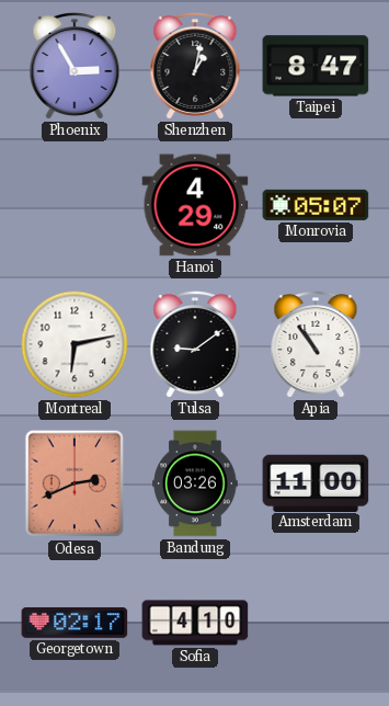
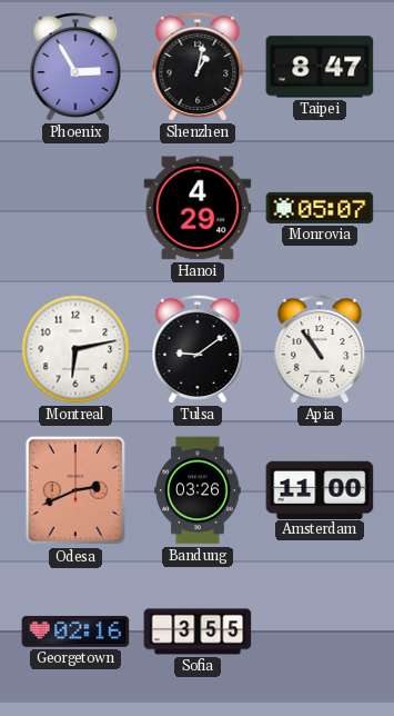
Georgetown: 02:17 -> 02:16 (75, 632)
Sofia: 4:10 -> 3:55 (198, 632)
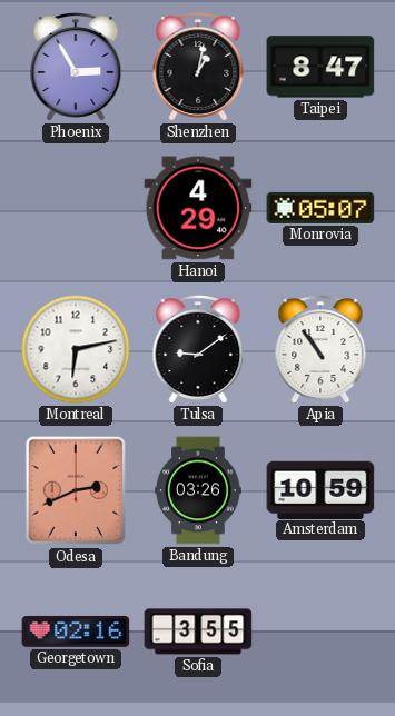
Amsterdam: 11:00 -> 10:59 (320, 489)
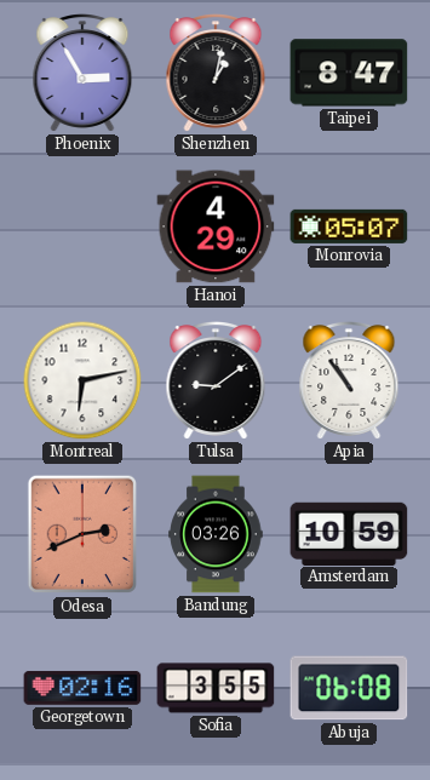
Abuja: none -> 06:08 (349, 688)
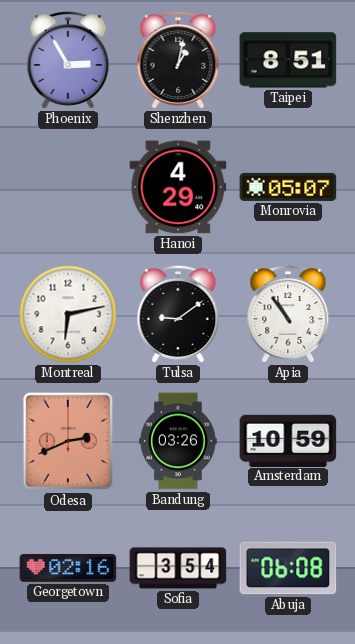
Taipei: 8:47 -> 8:51 (288, 60)
Sofia: 3:55 -> 3:54 (178, 568)
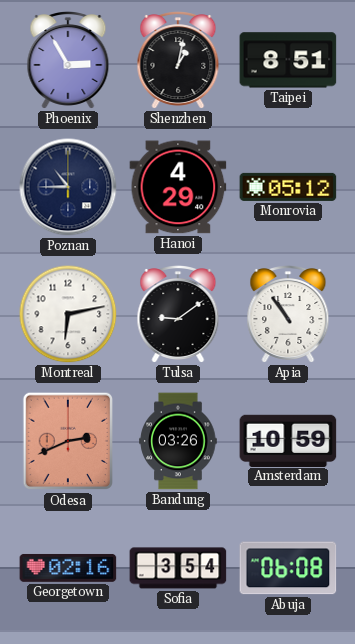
Poznan: none -> 10:45 (68, 187)
Monrovia: 05:07 -> 05:12 (288, 187)
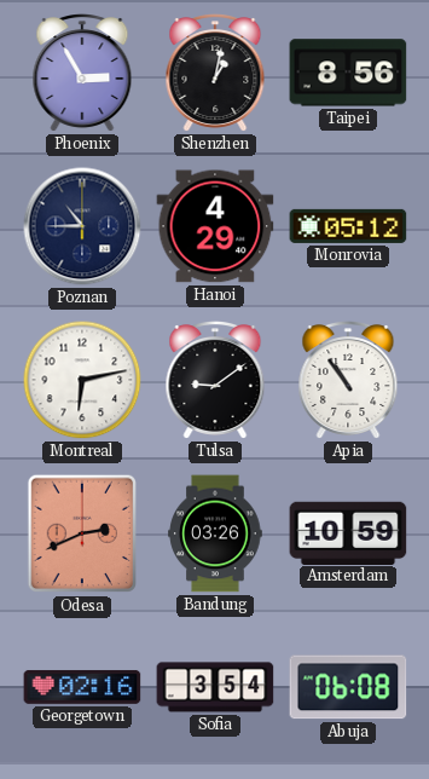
Taipei: 8:51 -> 8:56 (348, 73)
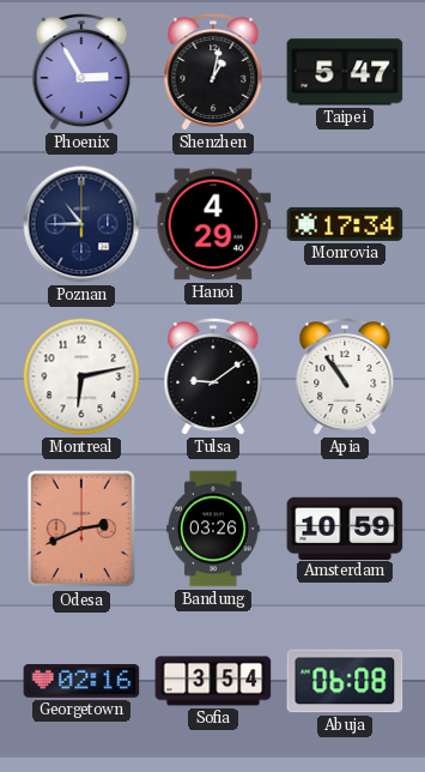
Taipei: 8:56 -> 5:47 (345, 72)
Monrovia: 05:12 -> 17:34 (345, 224)
